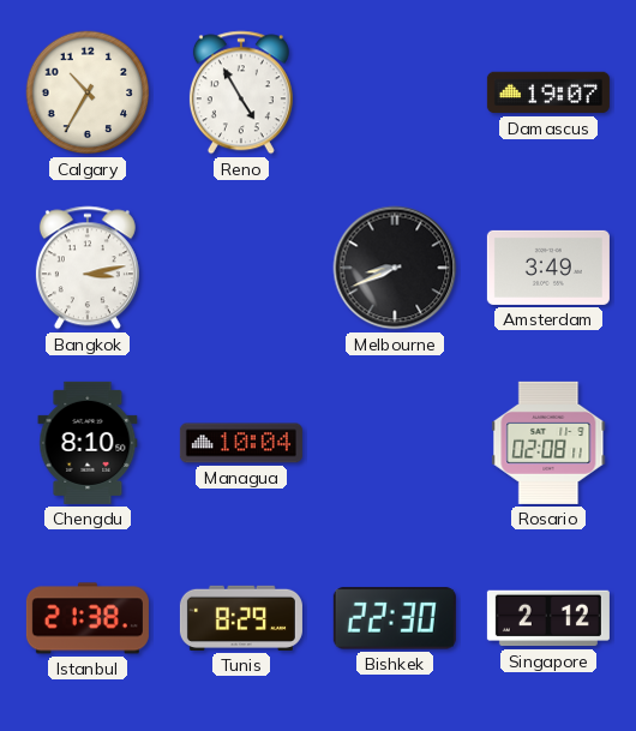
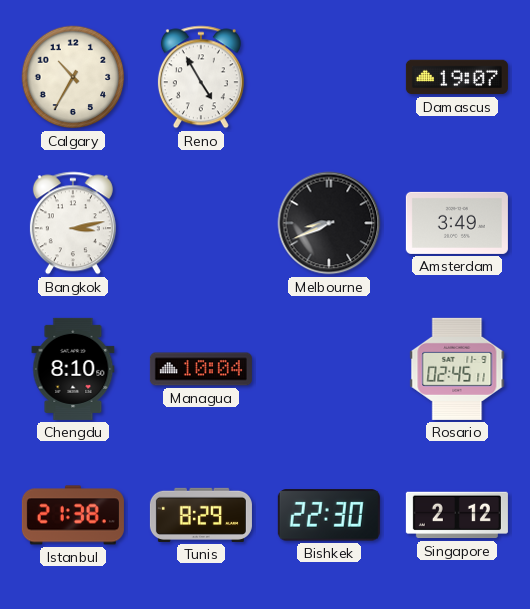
Rosario: 02:08 -> 02:45 (457, 369)
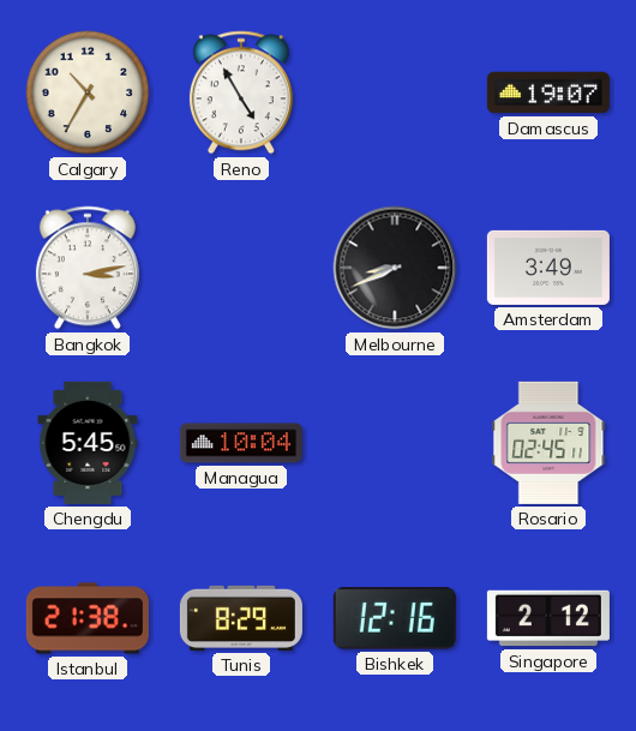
Chengdu: 8:10 -> 5:45 (88, 443)
Bishkek: 22:30 -> 12:16 (395, 618)
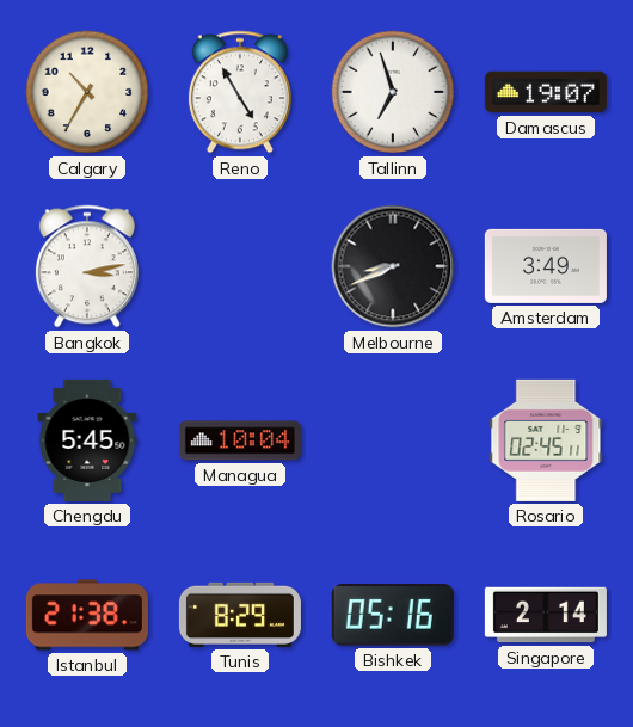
Tallinn: none -> 6:57 (393, 92)
Bishkek: 12:16 -> 05:16 (393, 615)
Singapore: 2:12 -> 2:14 (546, 615)
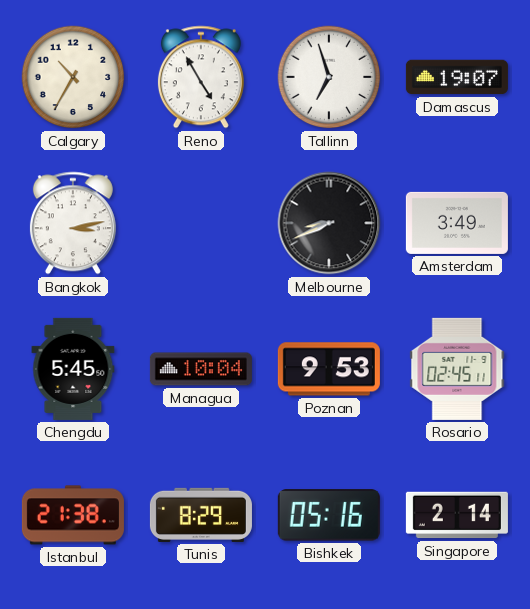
Poznan: none -> 9:53 (329, 369)
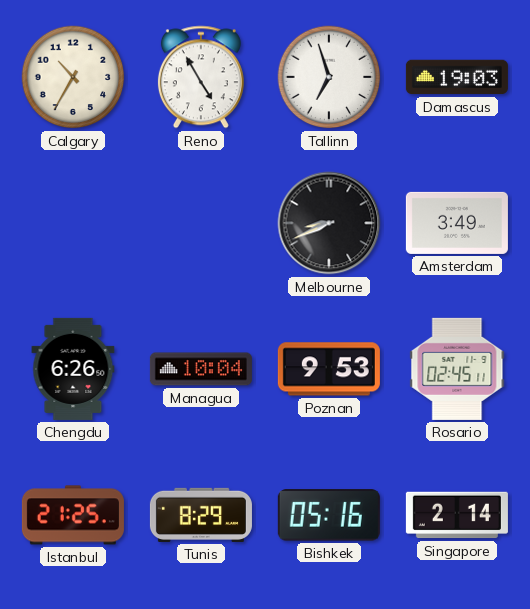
Damascus: 19:07 -> 19:03 (457, 77)
Bangkok: 3:13 -> none (73, 223)
Chengdu: 5:45 -> 6:26 (73, 369)
Istanbul: 21:38 -> 21:25 (73, 515)
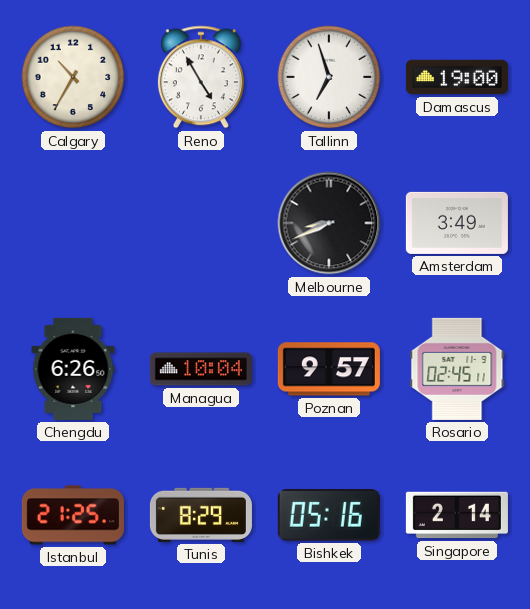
Damascus: 19:03 -> 19:00 (457, 77)
Poznan: 9:53 -> 9:57 (329, 369)
